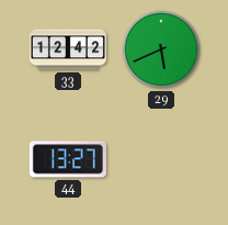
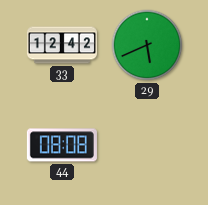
44: 13:27 -> 08:08 (62, 145)
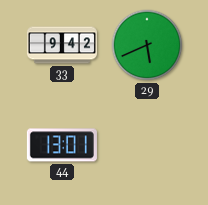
33: 12:42 -> 9:42 (62, 45)
44: 08:08 -> 13:01 (62, 145)
